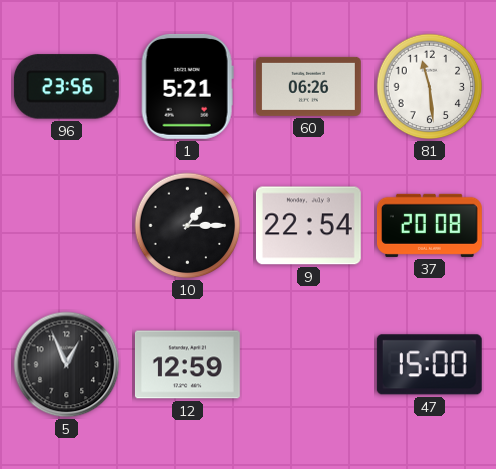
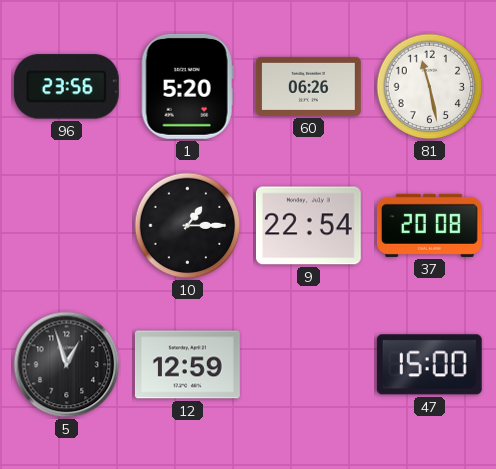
1: 5:21 -> 5:20 (187, 86)
81: 11:29 -> 11:28 (430, 87)
5: 12:56 -> 12:57 (67, 365)
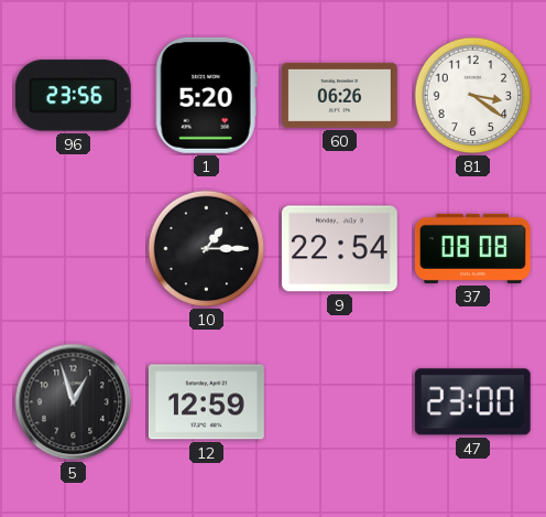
81: 11:28 -> 3:21 (473, 96)
37: 20:08 -> 08:08 (472, 248)
47: 15:00 -> 23:00 (472, 402)
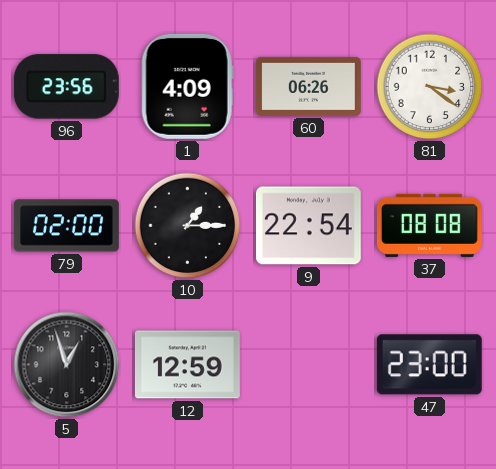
1: 5:20 -> 4:09 (187, 86)
79: none -> 02:00 (66, 226)
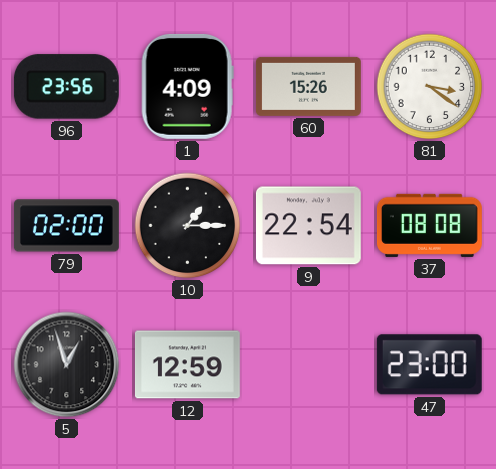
60: 06:26 -> 15:26 (308, 86)
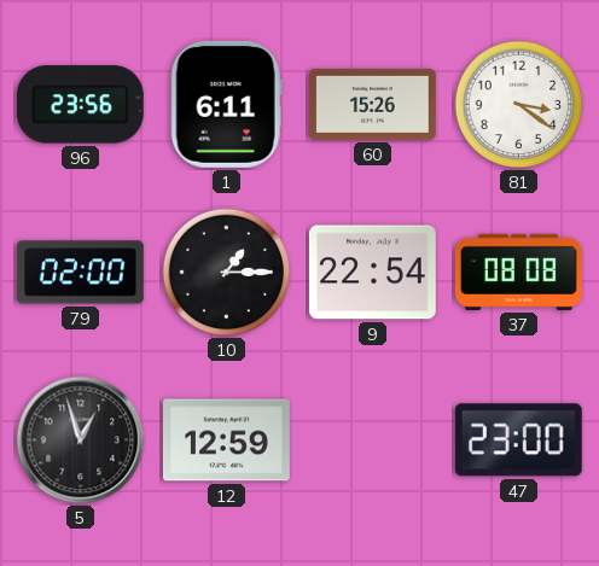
1: 4:09 -> 6:11 (226, 104)
